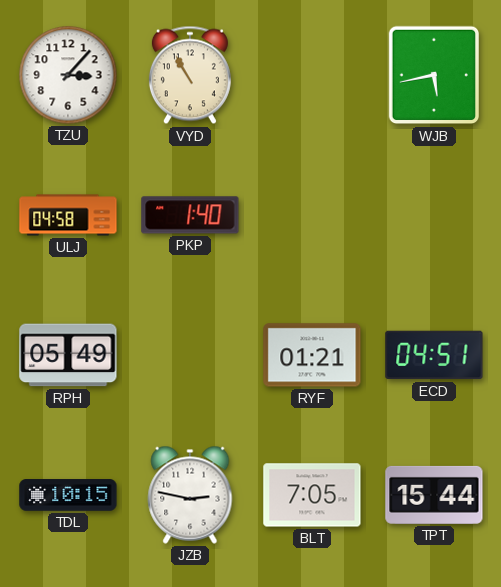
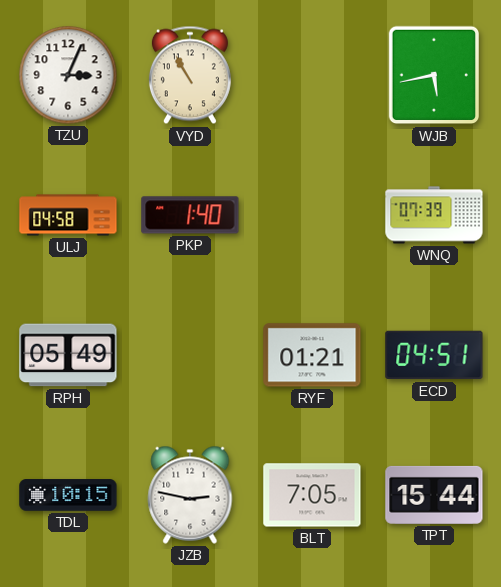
TZU: 3:07 -> 3:04 (68, 75)
WNQ: none -> 07:39 (434, 215)
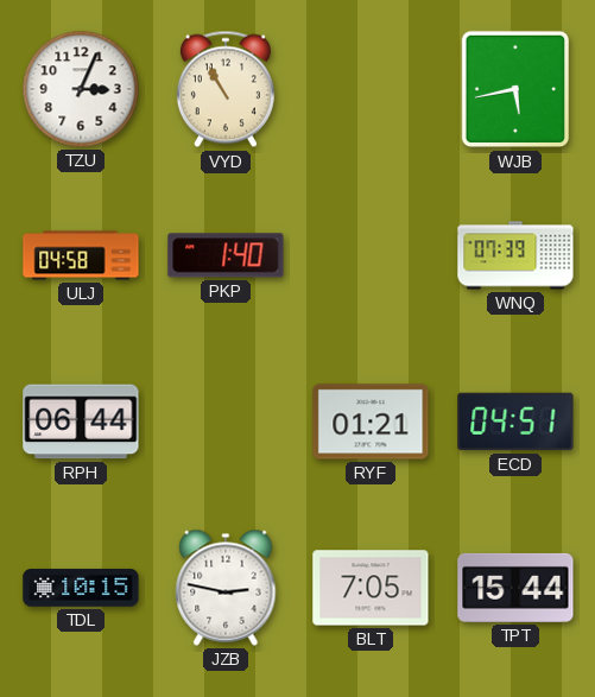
RPH: 05:49 -> 06:44 (81, 422)
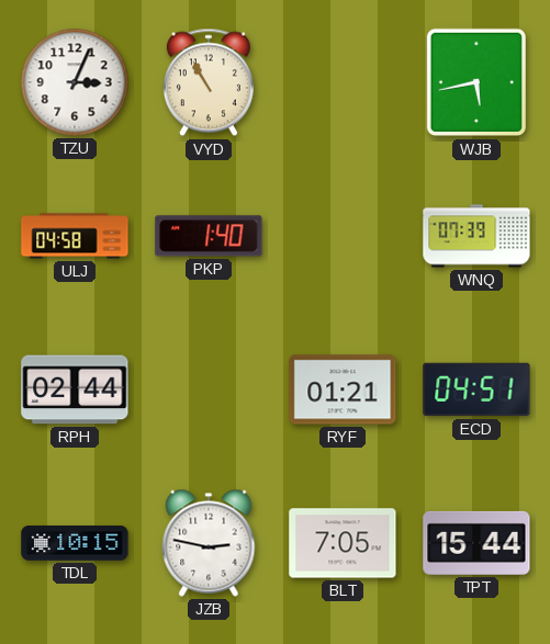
RPH: 06:44 -> 02:44 (75, 389)
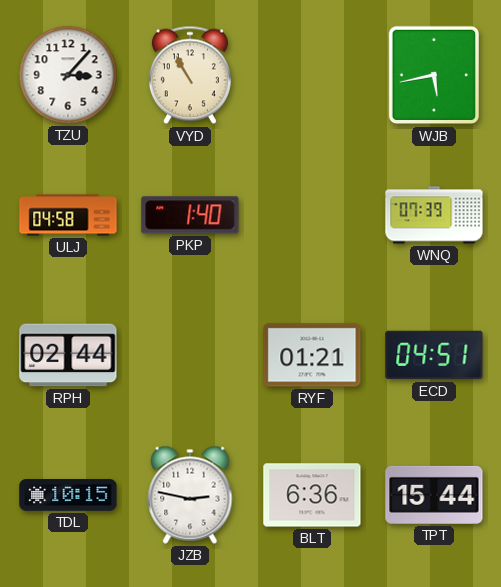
TZU: 3:04 -> 3:07 (68, 75)
BLT: 7:05 -> 6:36 (312, 495)
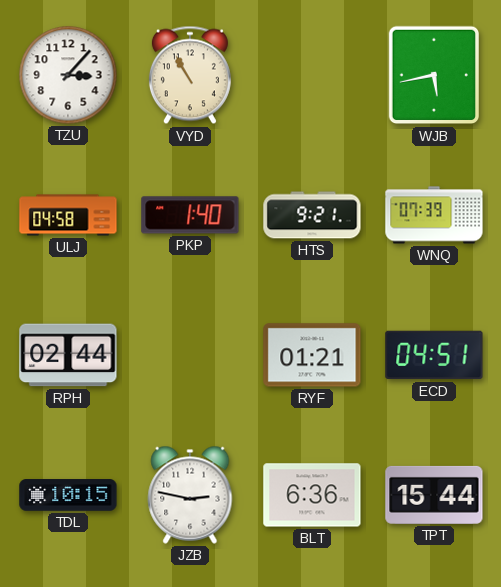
HTS: none -> 9:21 (312, 215)
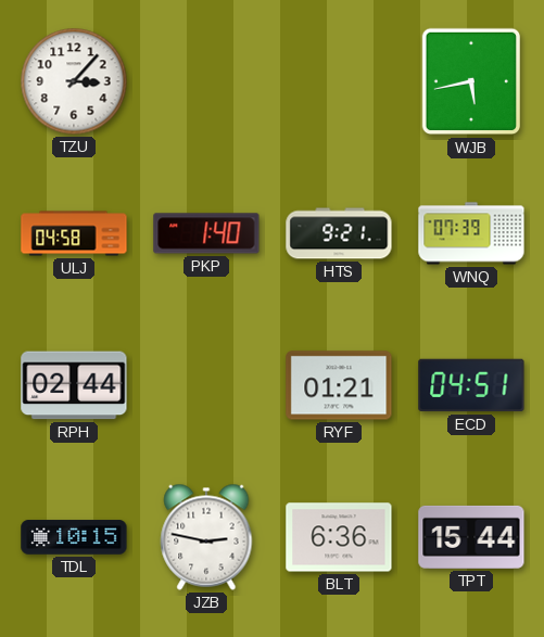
VYD: 10:55 -> none (190, 75)
